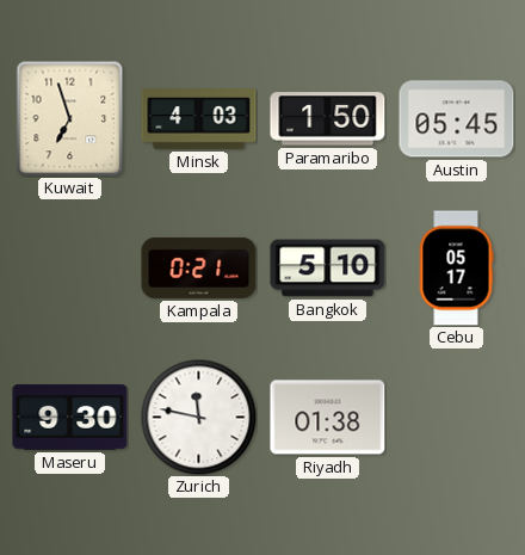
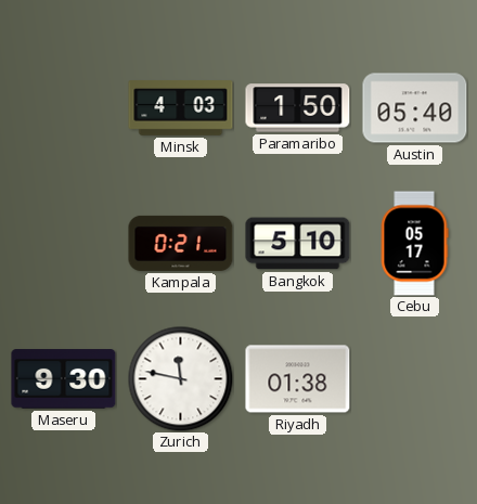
Kuwait: 6:57 -> none (70, 118)
Austin: 05:45 -> 05:40 (415, 108)
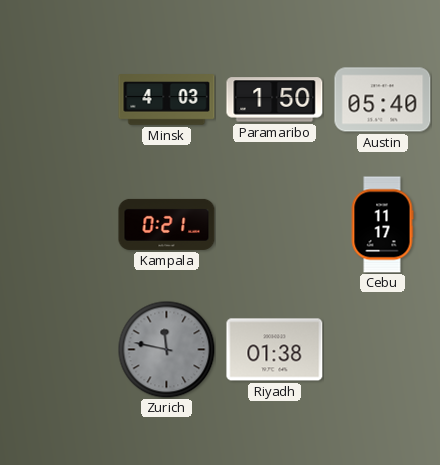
Bangkok: 5:10 -> none (298, 244)
Cebu: 05:17 -> 11:17 (382, 225)
Maseru: 9:30 -> none (64, 379)
Zurich dial: white -> grey (166, 349)
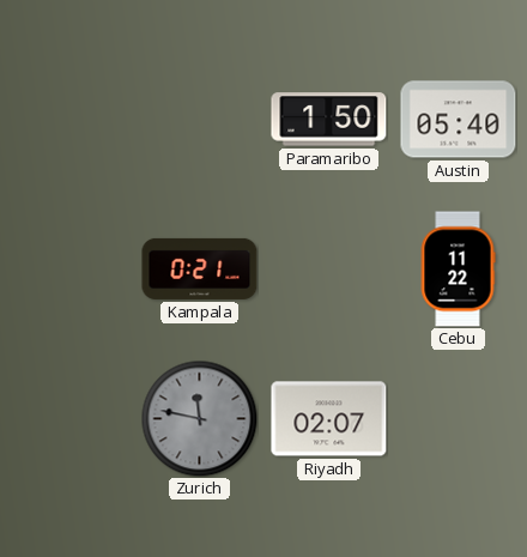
Minsk: 4:03 -> none (167, 100)
Cebu: 11:17 -> 11:22 (458, 270)
Riyadh: 01:38 -> 02:07 (329, 419)
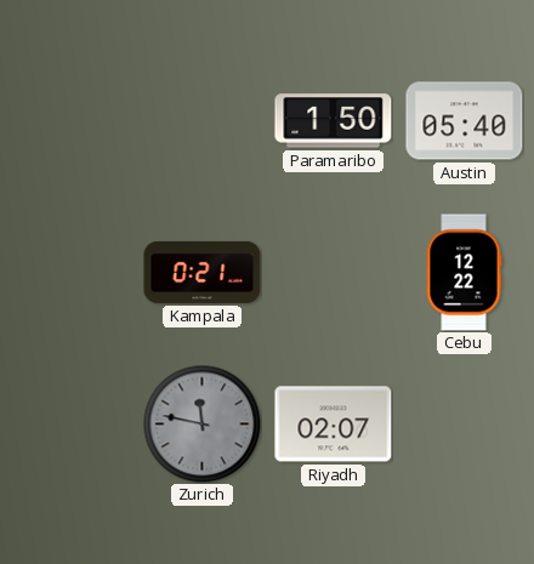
Cebu: 11:22 -> 12:22 (464, 273)
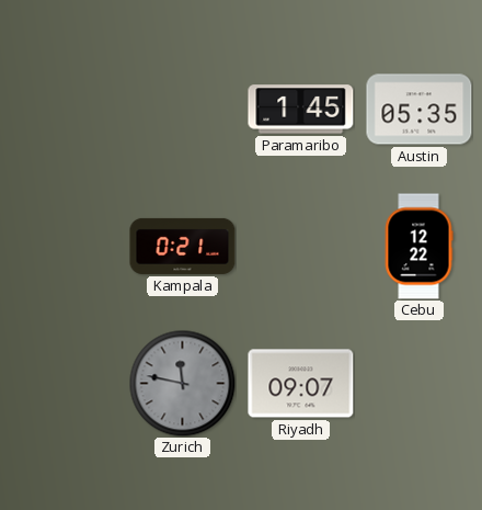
Paramaribo: 1:50 -> 1:45 (301, 110)
Austin: 05:40 -> 05:35 (420, 110)
Riyadh: 02:07 -> 09:07 (301, 384)
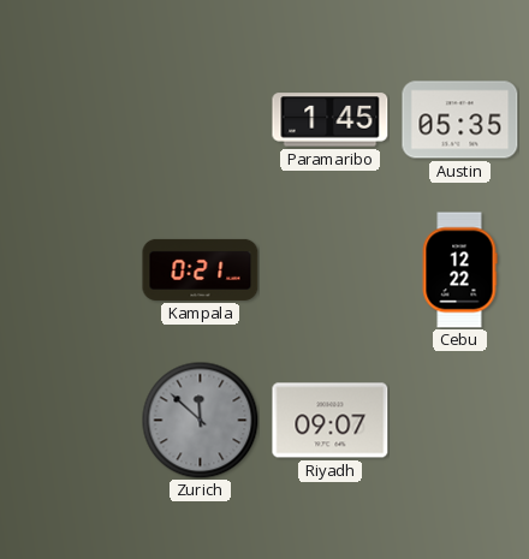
Zurich: 11:47 -> 11:52 (200, 420)
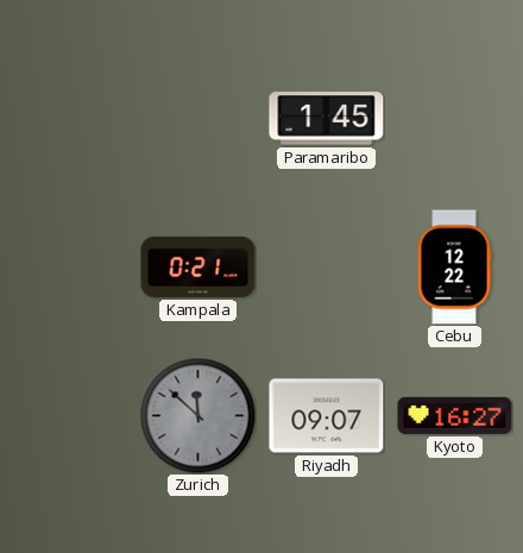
Austin: 05:35 -> none (460, 120)
Kyoto: none -> 16:27 (455, 415)
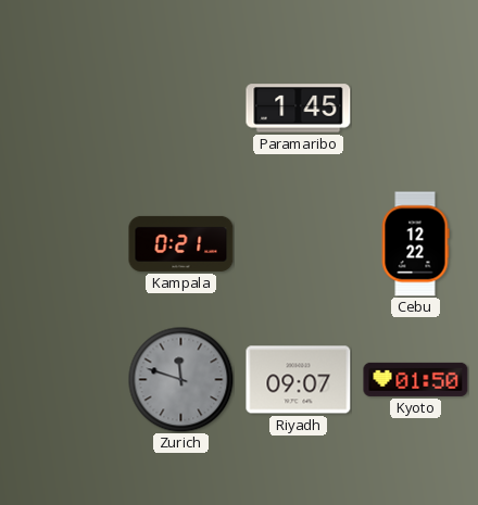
Zurich: 11:52 -> 11:48 (180, 379)
Kyoto: 16:27 -> 01:50 (416, 379)
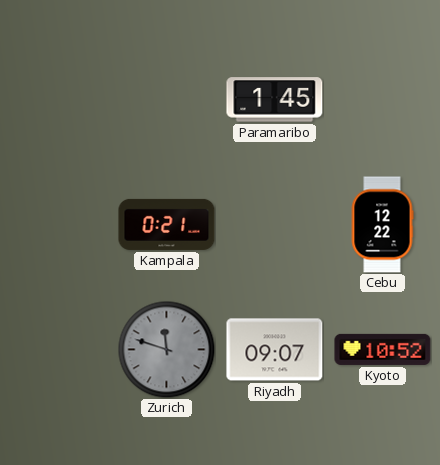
Kyoto: 01:50 -> 10:52 (383, 349)
